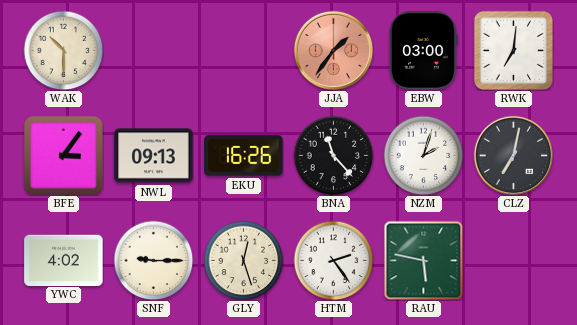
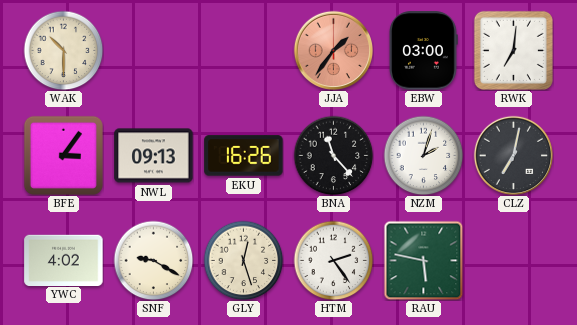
SNF: 9:15 -> 9:20 (153, 260)
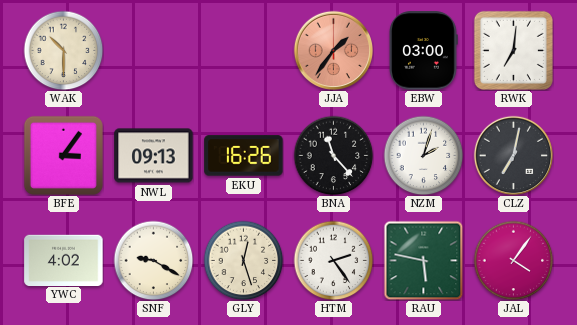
JAL: none -> 4:06 (513, 260)
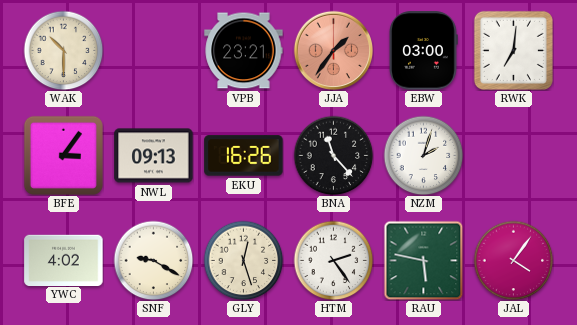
VPB: none -> 23:21 (244, 51)
CLZ: 7:02 -> none (513, 155)
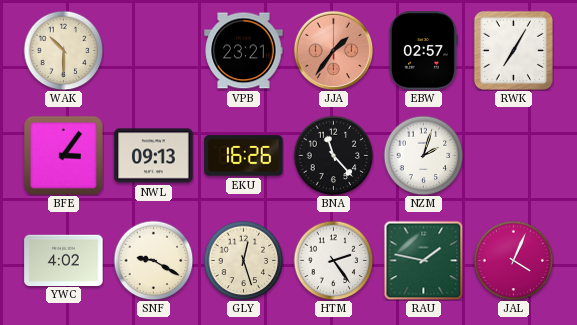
EBW: 03:00 -> 02:57 (423, 51)
RWK: 7:01 -> 7:05 (513, 50)
RAU: 5:47 -> 1:47 (423, 260)
JAL: 4:06 -> 4:04 (513, 260)
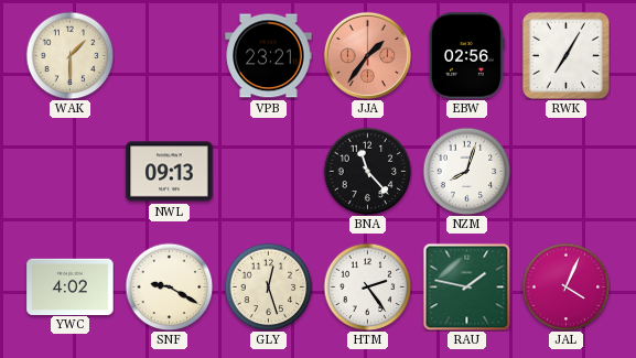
WAK: 10:30 -> 1:30 (69, 55)
EBW: 02:57 -> 02:56 (466, 56)
BFE: 3:06 -> none (63, 155)
EKU: 16:26 -> none (244, 156)
NZM: 2:03 -> 8:03 (466, 171)
